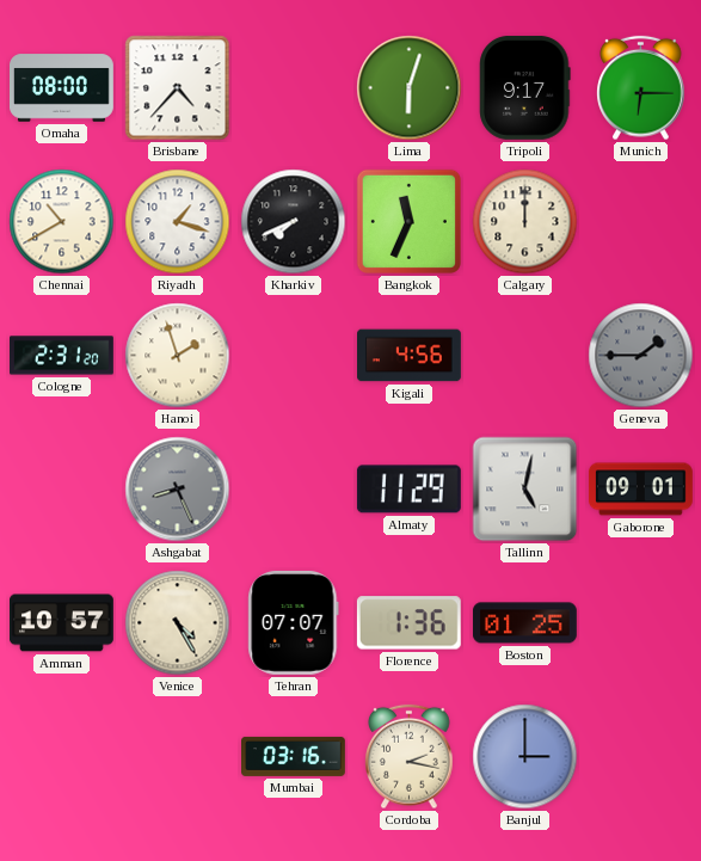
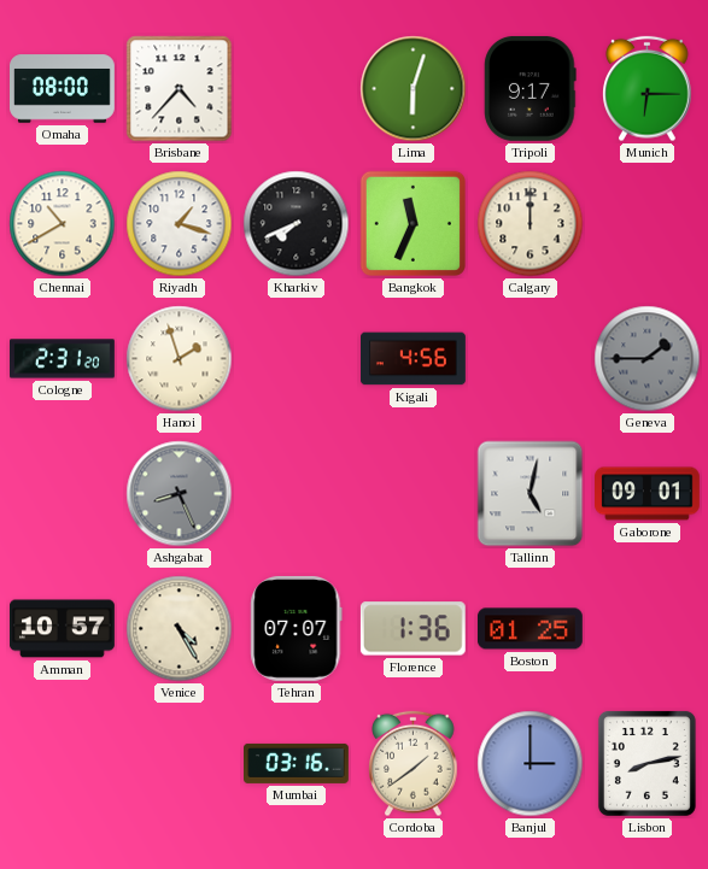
Almaty: 11:29 -> none (408, 490)
Cordoba: 2:17 -> 1:39 (414, 764)
Lisbon: none -> 8:13 (646, 763)
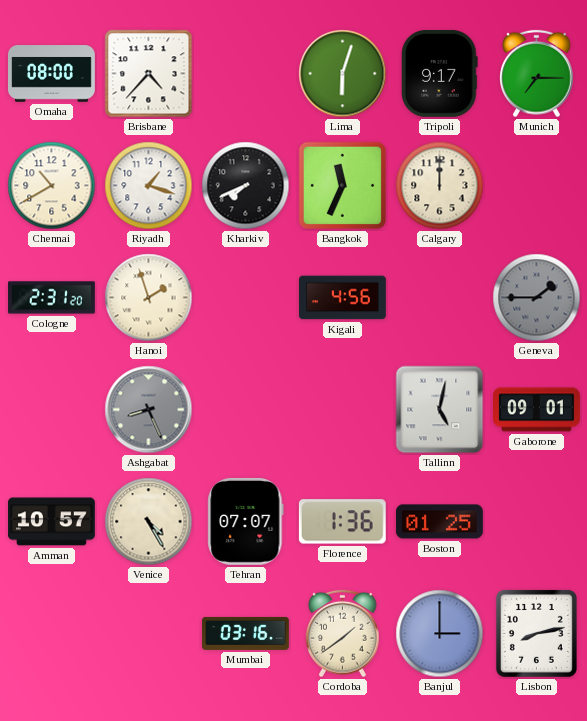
Munich: 6:15 -> 7:15 (537, 74)
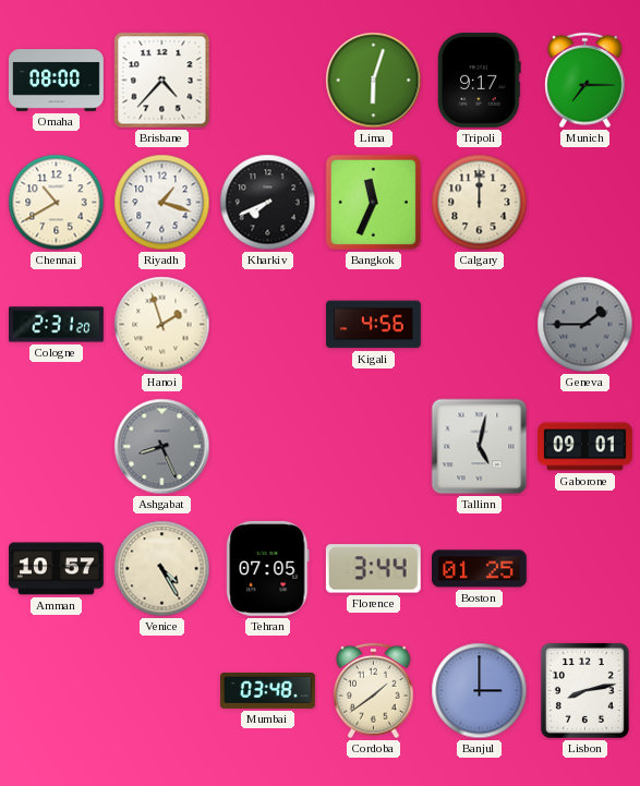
Tehran: 07:07 -> 07:05 (268, 568)
Florence: 1:36 -> 3:44 (373, 569)
Mumbai: 03:16 -> 03:48 (268, 690)
